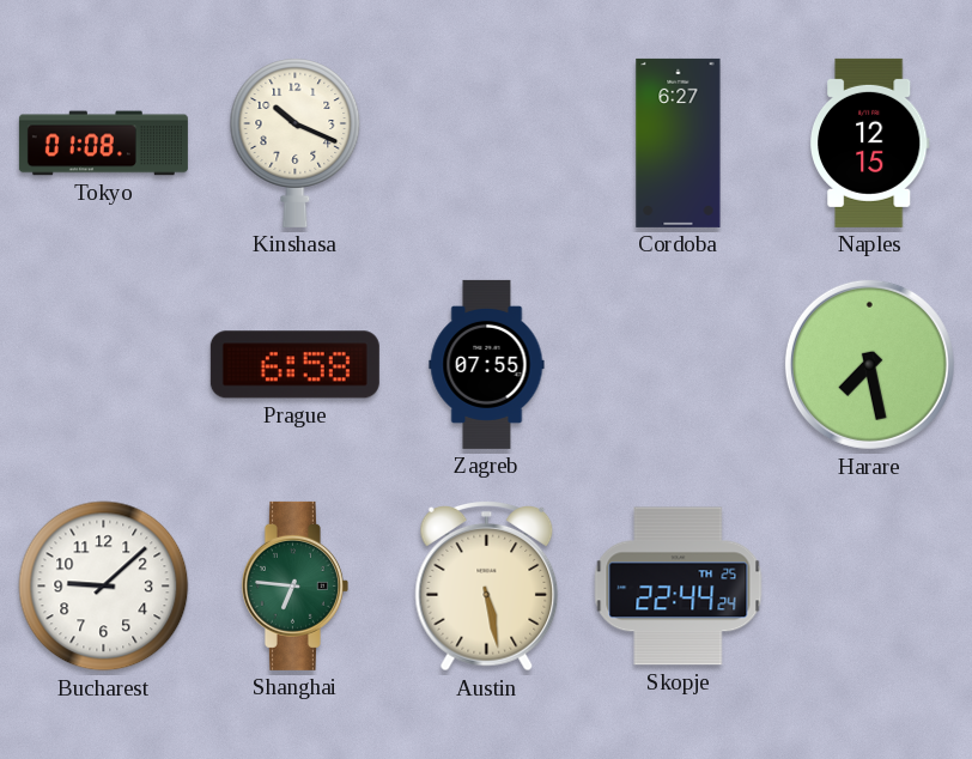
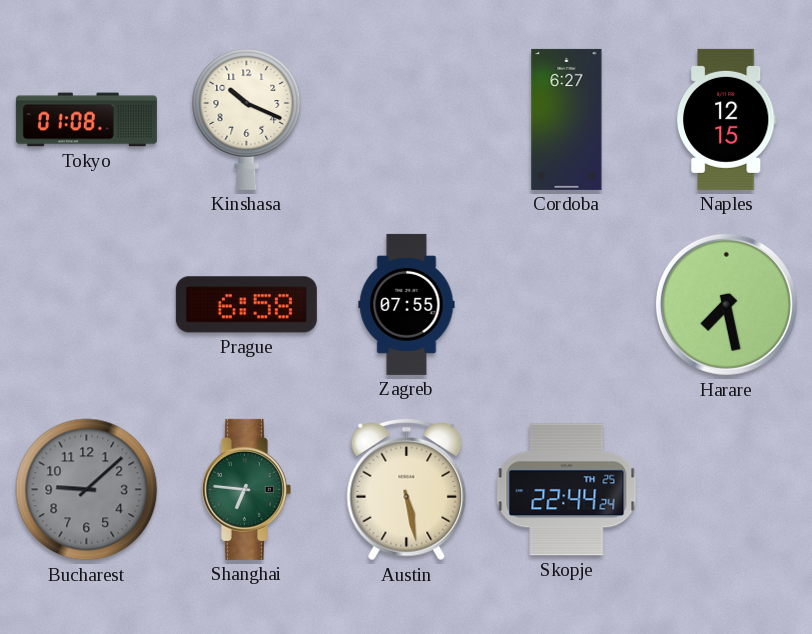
Bucharest dial: white -> grey (87, 490)
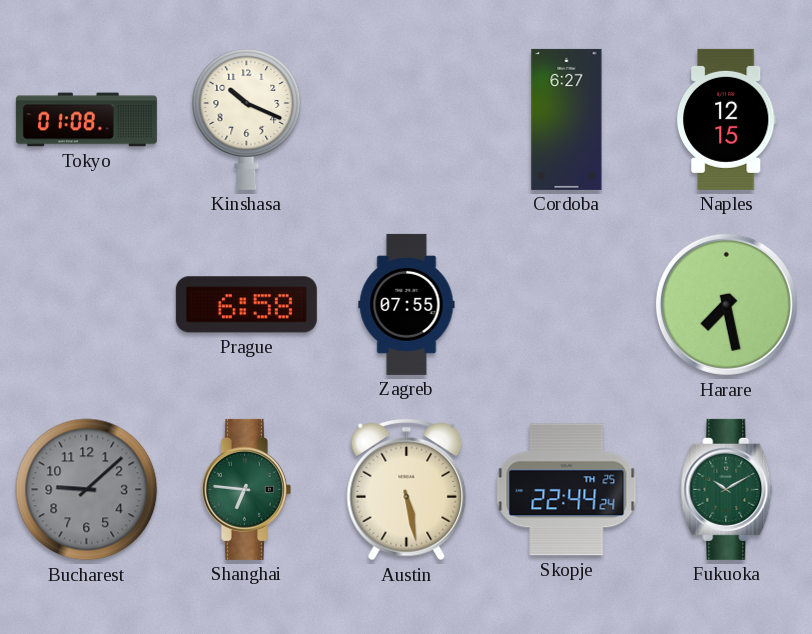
Fukuoka: none -> 10:10 (727, 489)
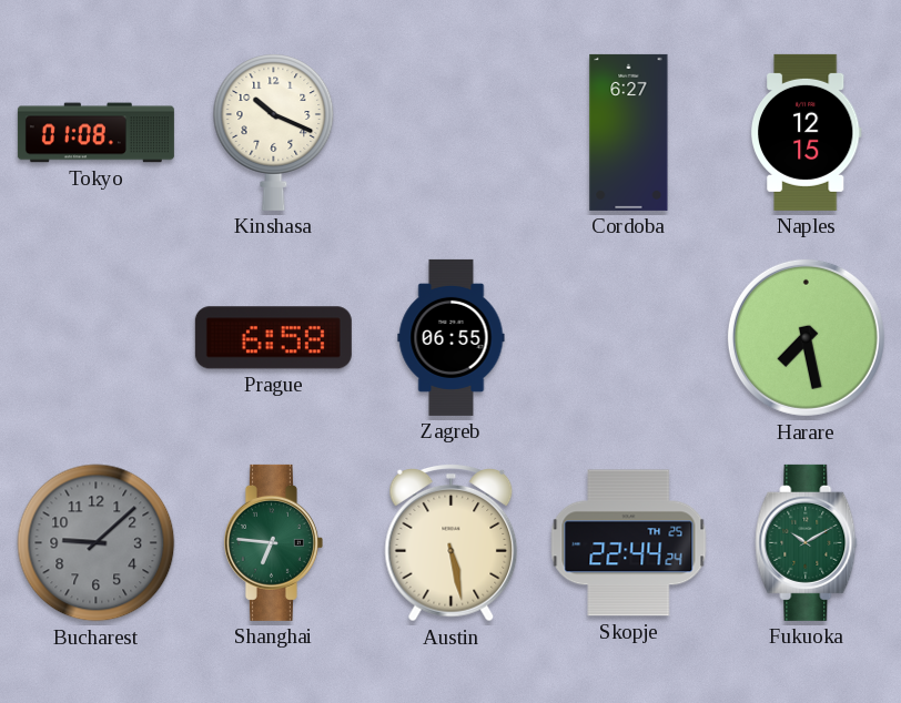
Zagreb: 07:55 -> 06:55 (452, 337)
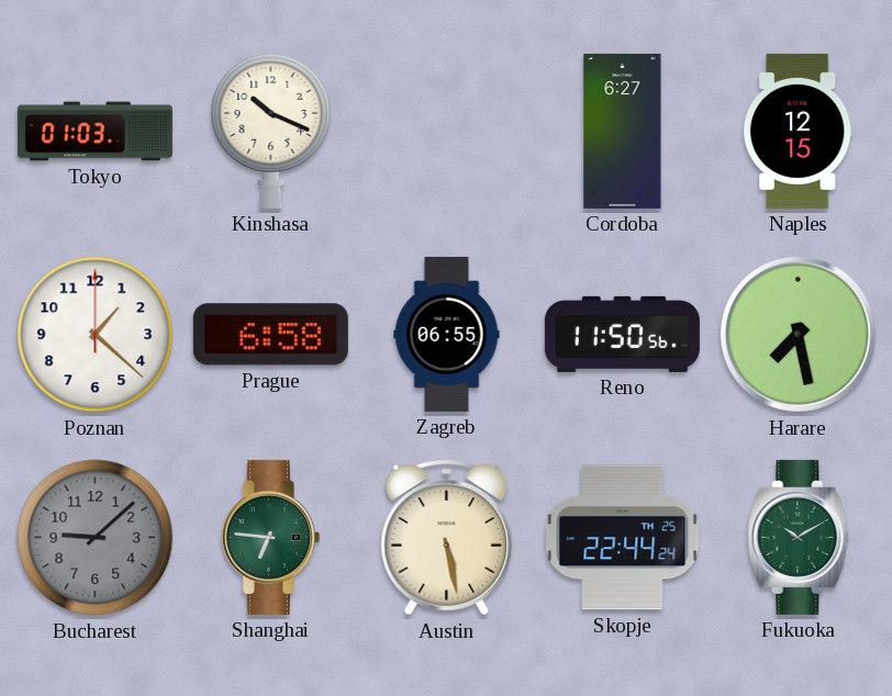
Tokyo: 01:08 -> 01:03 (94, 132)
Poznan: none -> 1:22 (96, 335)
Reno: none -> 11:50 (622, 334)
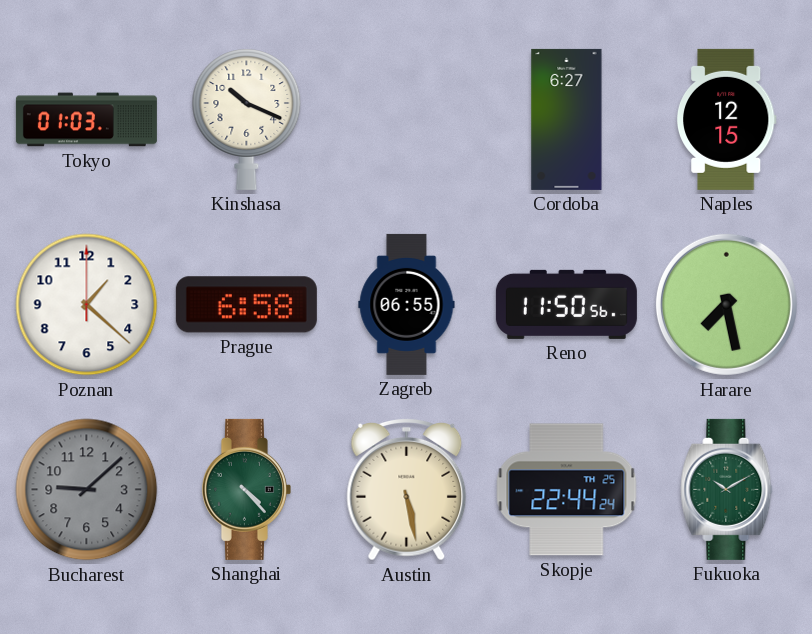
Shanghai: 6:46 -> 4:23 (246, 489)
